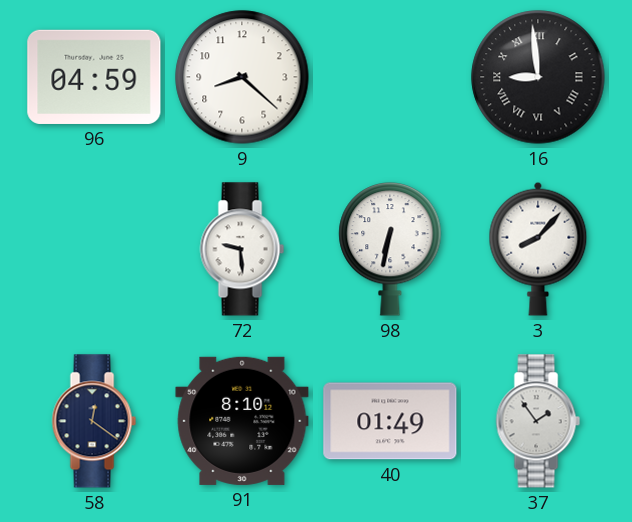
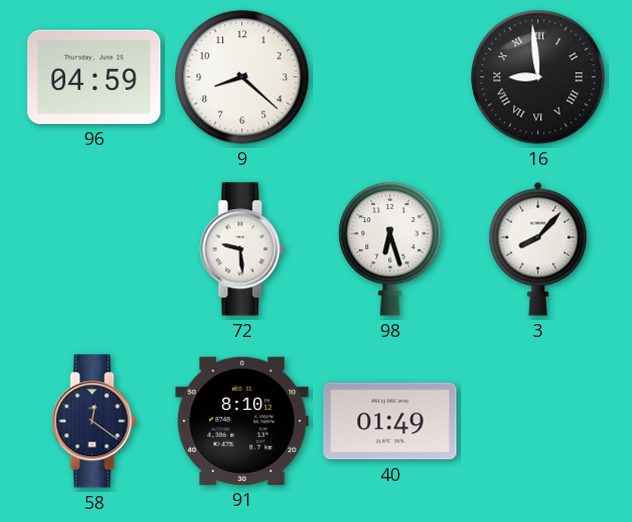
98: 6:32 -> 6:27 (390, 250)
37: 1:54 -> none (538, 421)
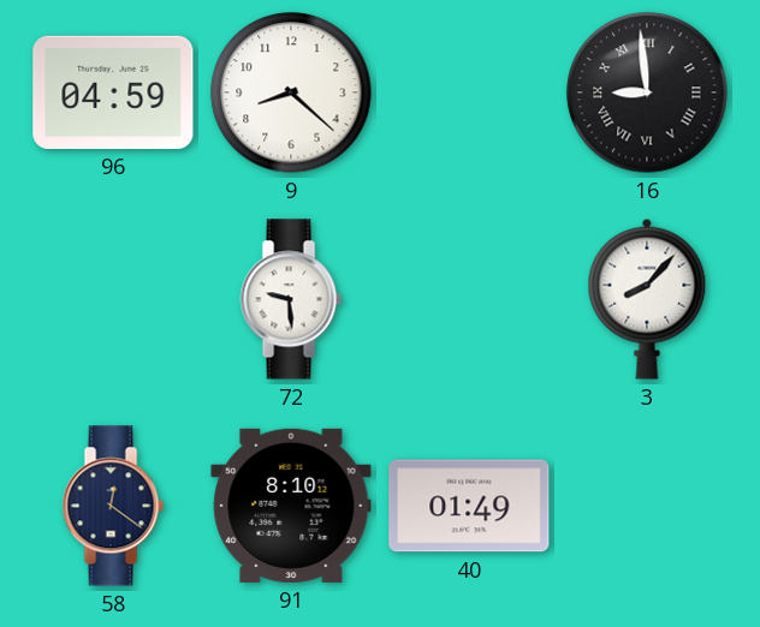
98: 6:27 -> none (390, 250)
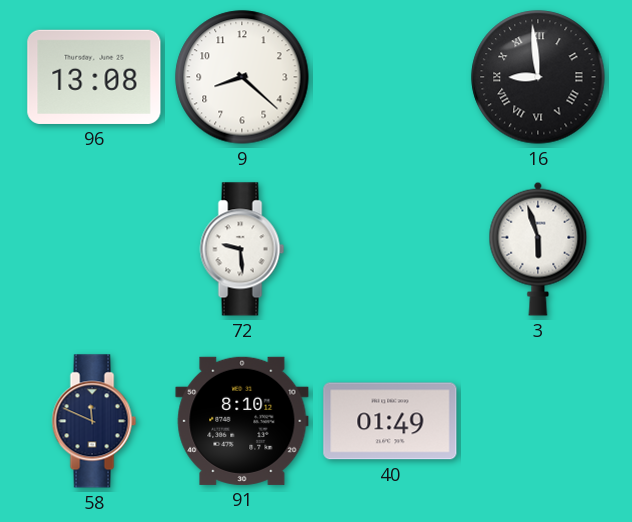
96: 04:59 -> 13:08 (94, 77)
3: 8:07 -> 5:57 (538, 249)
58: 12:21 -> 11:49 (94, 421)
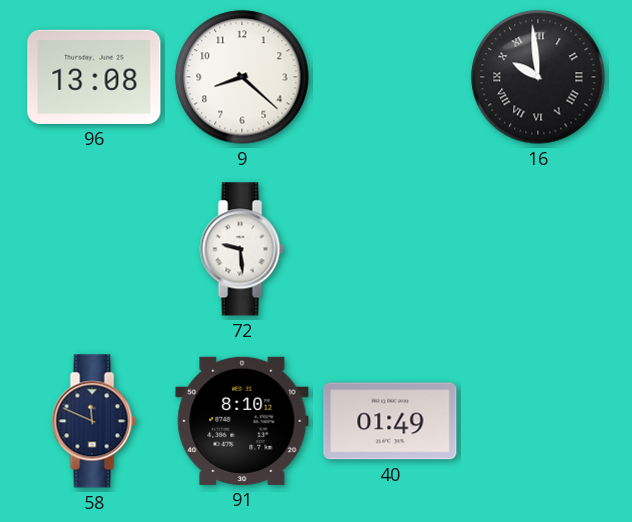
16: 8:59 -> 9:59 (538, 77)
3: 5:57 -> none (538, 249)
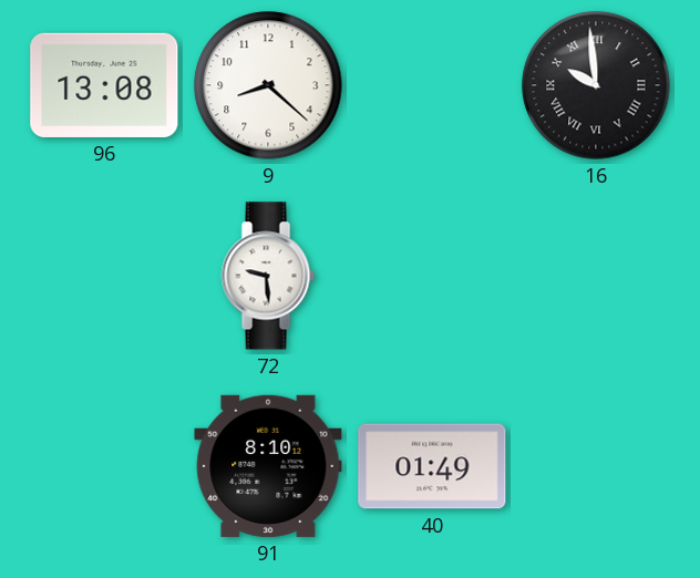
58: 11:49 -> none (94, 421)
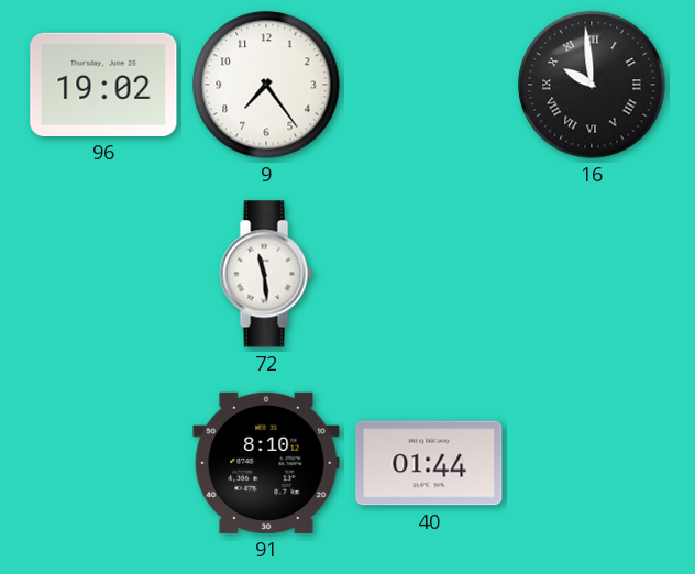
96: 13:08 -> 19:02 (103, 85)
9: 8:22 -> 7:24 (266, 85)
72: 9:29 -> 11:29 (266, 274)
40: 01:49 -> 01:44 (429, 463)
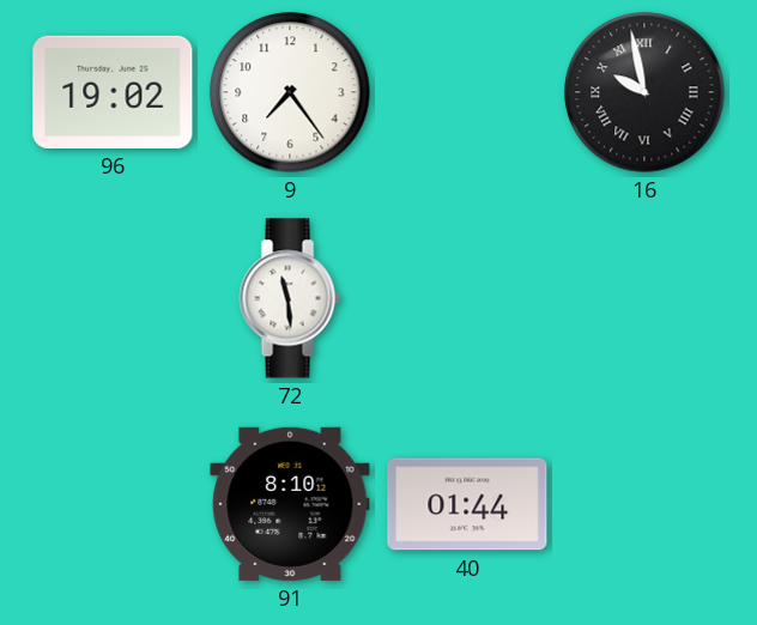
16: 9:59 -> 9:58 (644, 92)
